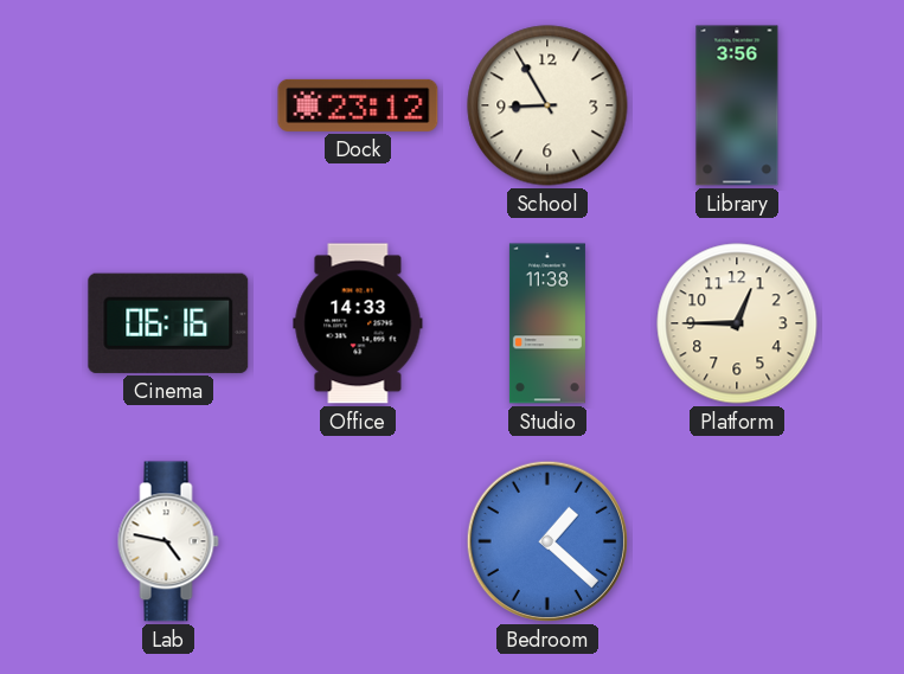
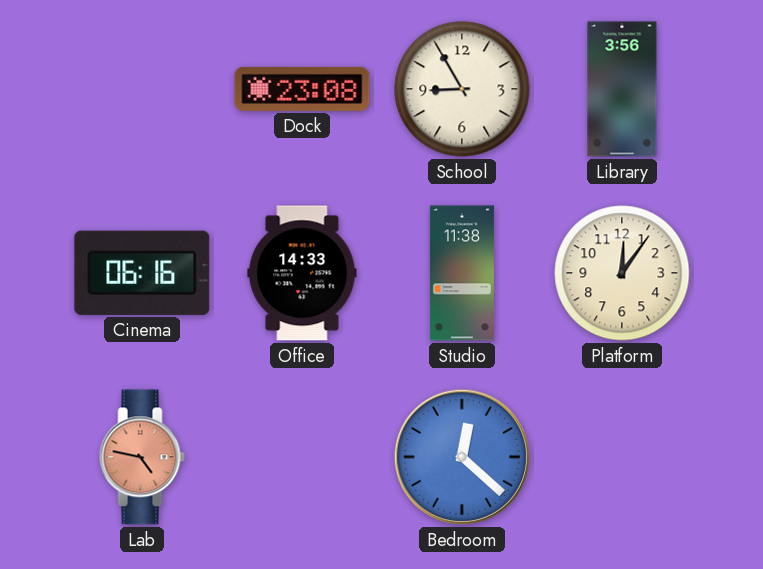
Dock: 23:12 -> 23:08 (302, 89)
Platform: 12:45 -> 12:06 (622, 273)
Lab dial: white -> salmon (142, 457)
Bedroom: 1:22 -> 12:22 (462, 457)
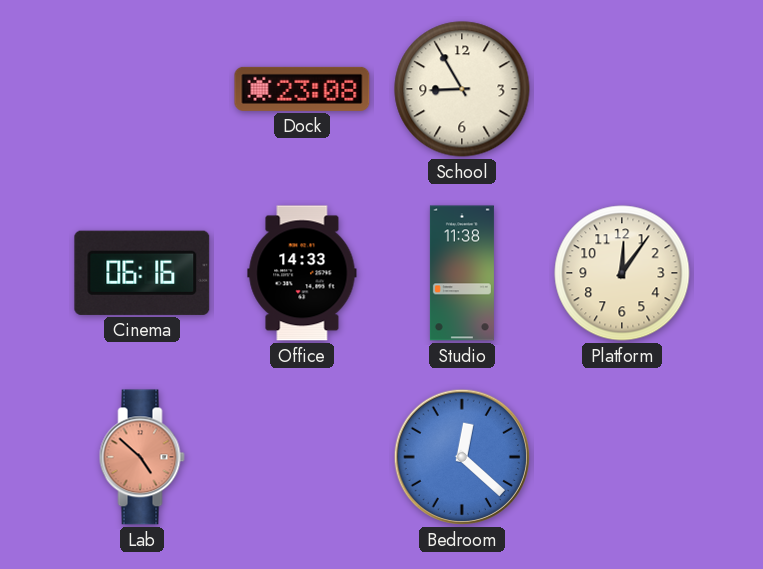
Library: 3:56 -> none (622, 89)
Lab: 4:47 -> 4:52 (142, 457)
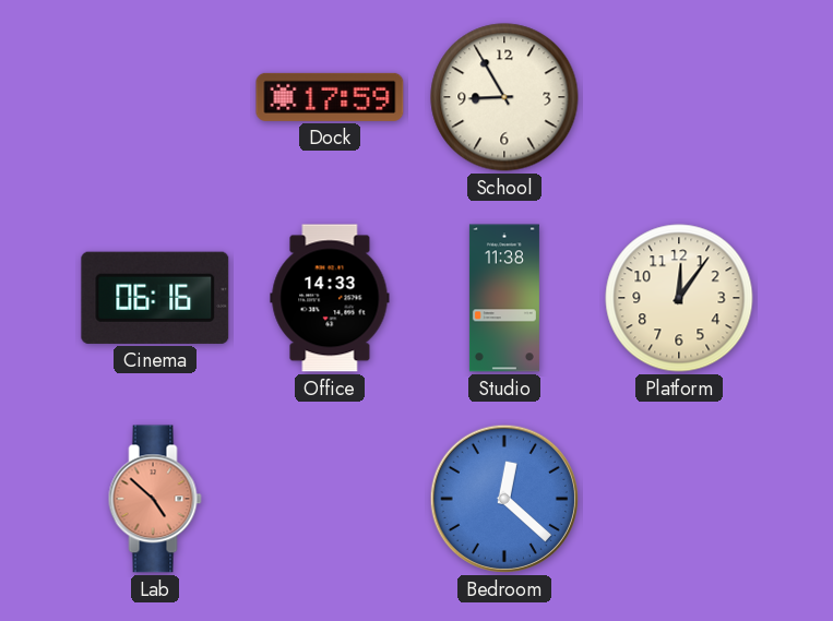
Dock: 23:08 -> 17:59 (330, 97)
